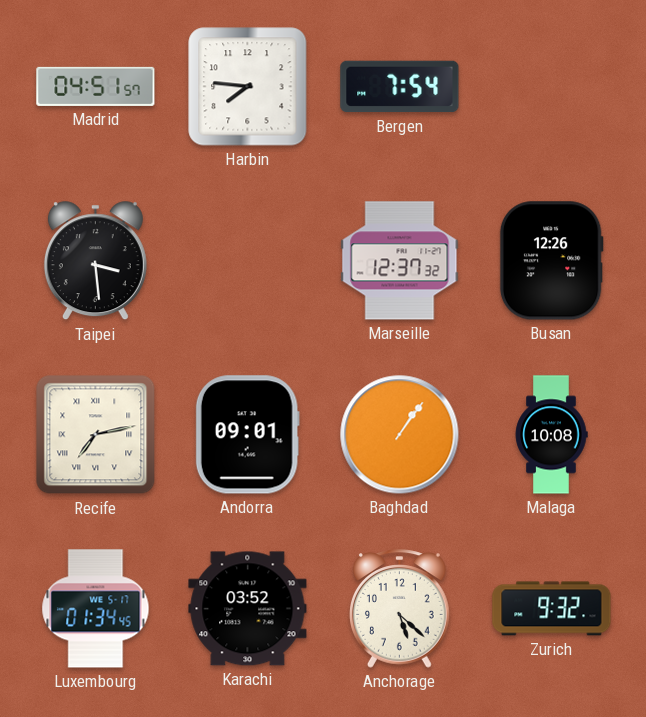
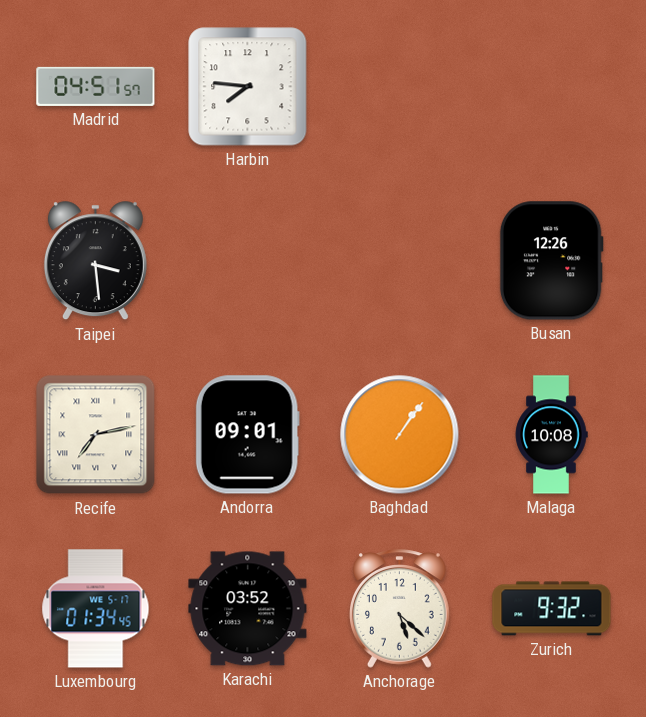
Bergen: 7:54 -> none (400, 87)
Marseille: 12:37 -> none (400, 261)
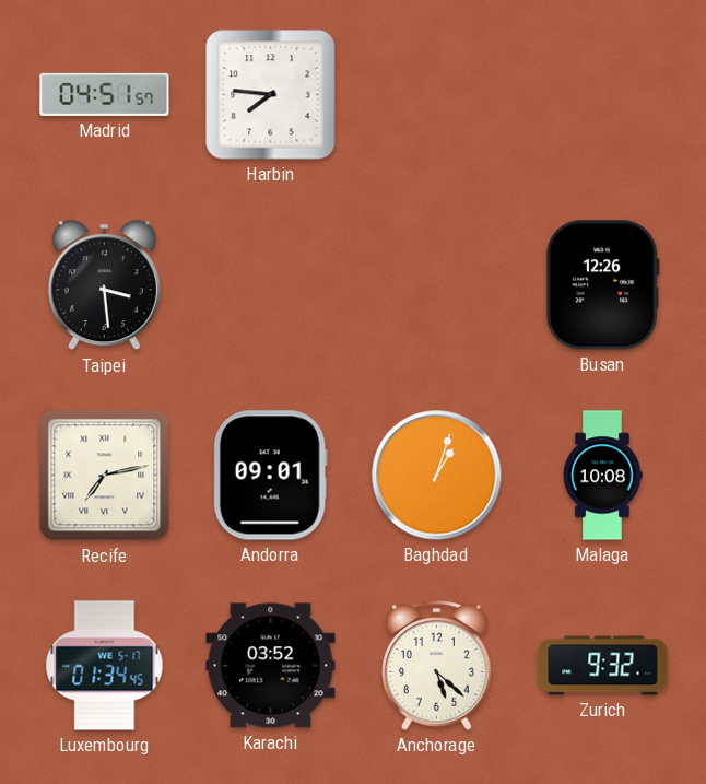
Baghdad: 1:06 -> 1:03 (437, 476)
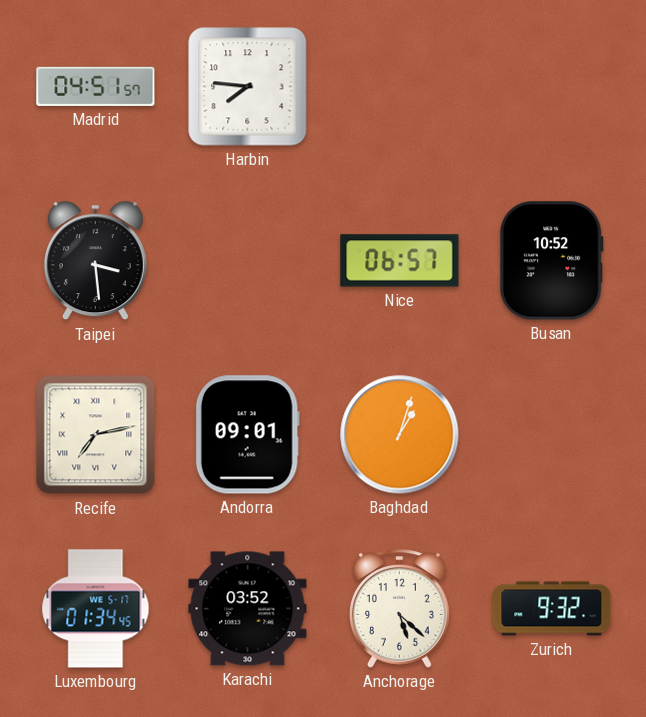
Nice: none -> 06:57 (400, 261)
Busan: 12:26 -> 10:52 (551, 261)
Malaga: 10:08 -> none (602, 476)
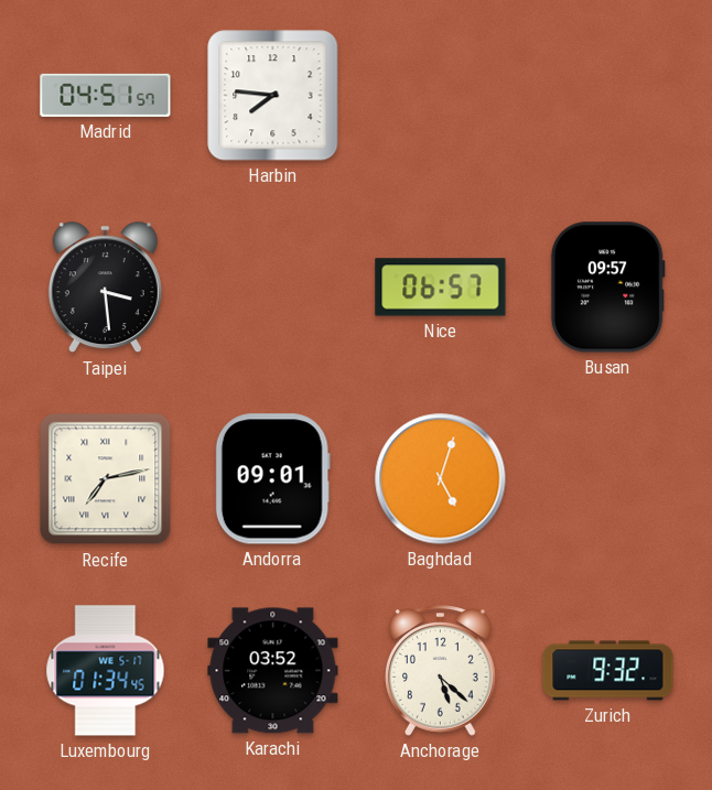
Busan: 10:52 -> 09:57 (607, 288)
Baghdad: 1:03 -> 5:03 (441, 479)
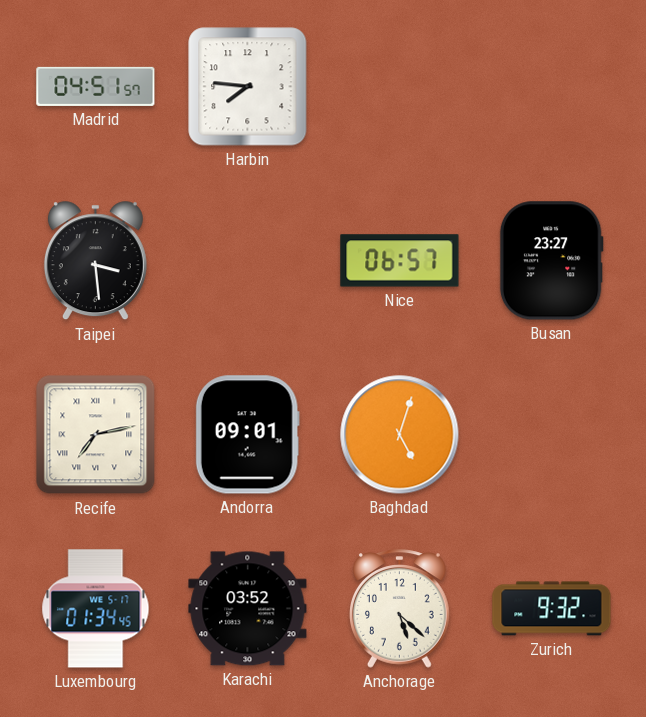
Busan: 09:57 -> 23:27 (551, 261)
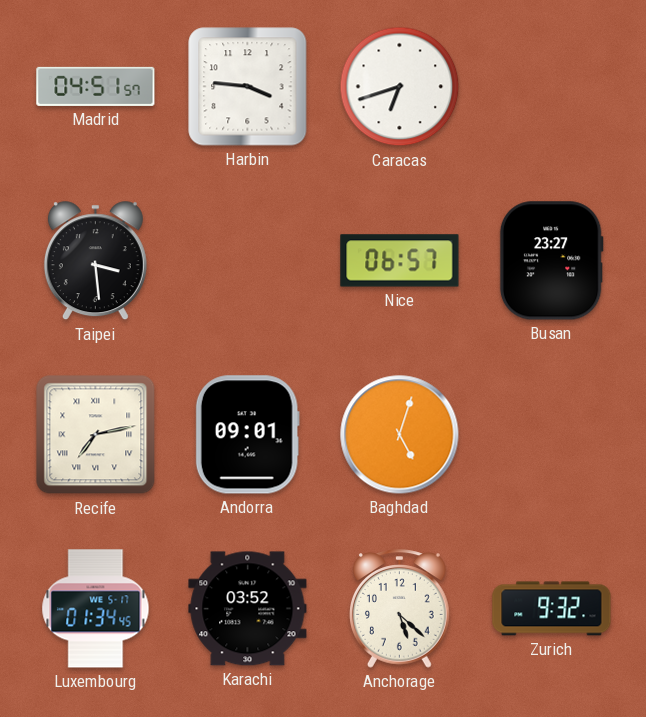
Harbin: 7:46 -> 3:46 (248, 87)
Caracas: none -> 6:42 (400, 87)
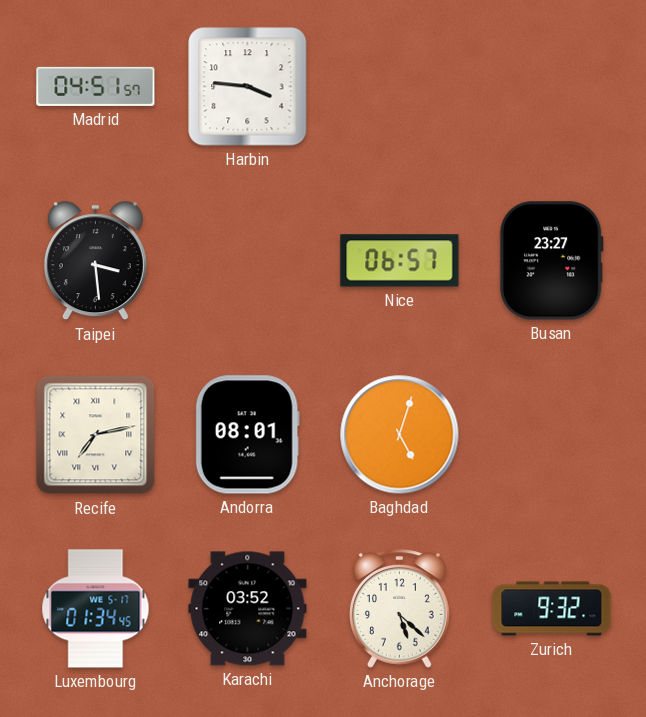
Caracas: 6:42 -> none (400, 87)
Andorra: 09:01 -> 08:01 (247, 435)
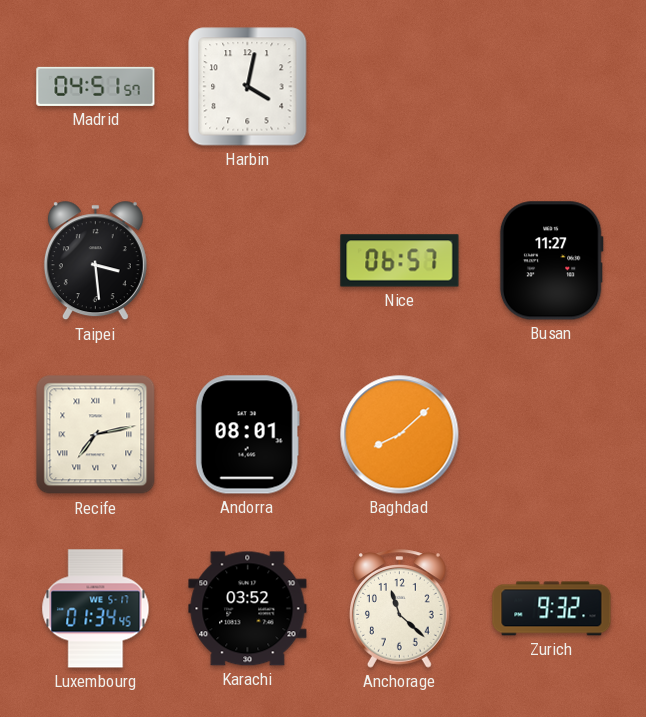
Harbin: 3:46 -> 4:02 (248, 87)
Busan: 23:27 -> 11:27 (551, 261)
Baghdad: 5:03 -> 8:08 (400, 435)
Anchorage: 5:22 -> 11:22 (400, 609)
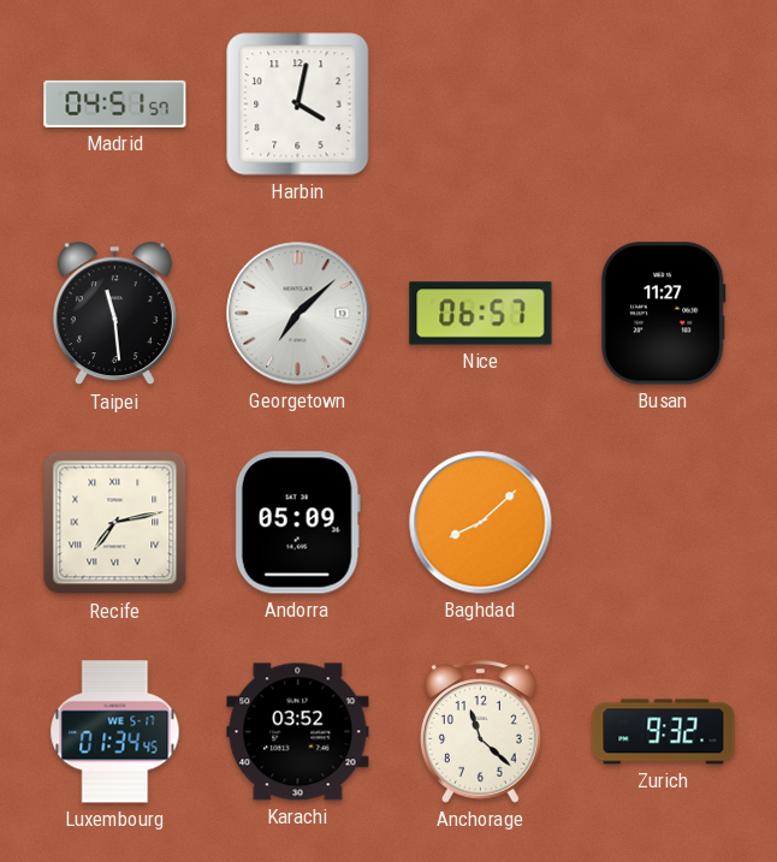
Taipei: 3:29 -> 11:29 (114, 314)
Georgetown: none -> 7:08 (298, 314)
Andorra: 08:01 -> 05:09 (297, 523)
